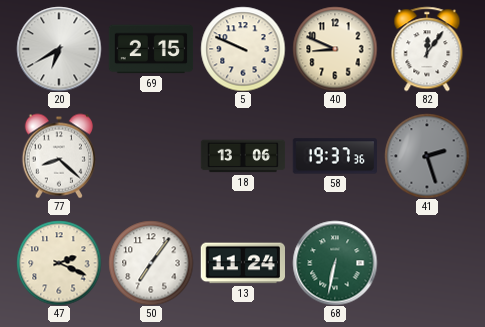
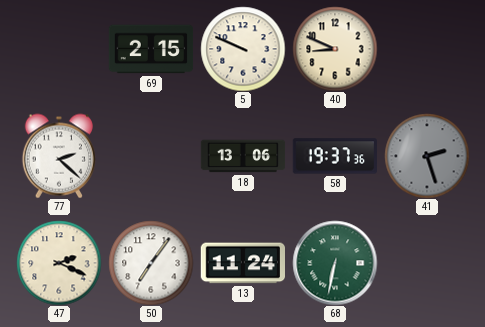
20: 6:40 -> none (59, 49)
82: 12:06 -> none (427, 49)
77: 8:22 -> 2:22 (58, 156)
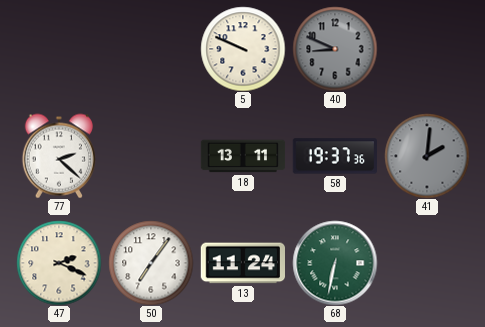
69: 2:15 -> none (151, 49)
40 dial: cream -> grey (335, 49)
18: 13:06 -> 13:11 (243, 156)
41: 2:27 -> 2:01 (427, 156)
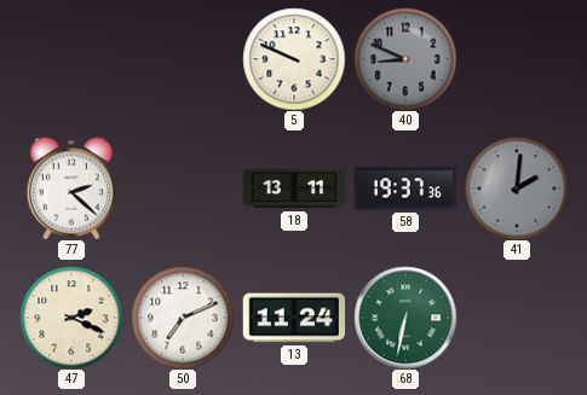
50: 7:06 -> 7:11 (183, 318)
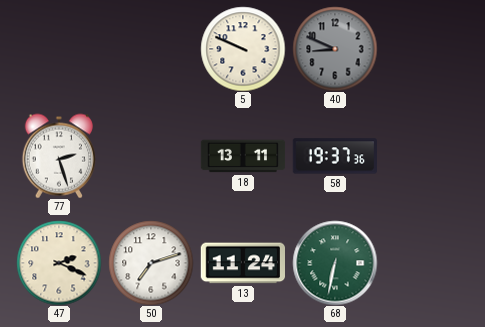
77: 2:22 -> 2:27 (58, 156)
41: 2:01 -> none (517, 188)
50: 7:11 -> 7:12 (151, 263)
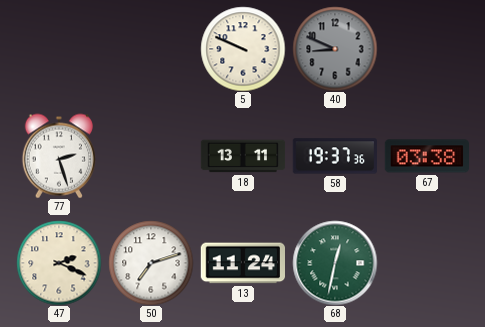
67: none -> 03:38 (426, 156)
68: 6:32 -> 12:32 (335, 263)
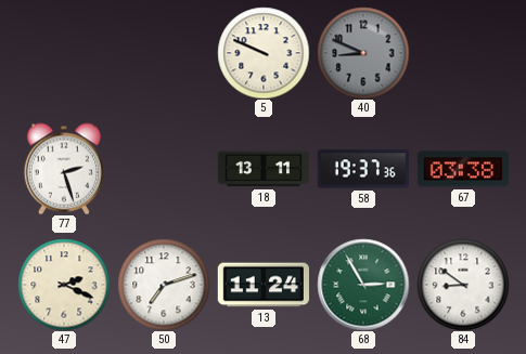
68: 12:32 -> 2:55 (363, 285)
84: none -> 8:51 (463, 285)
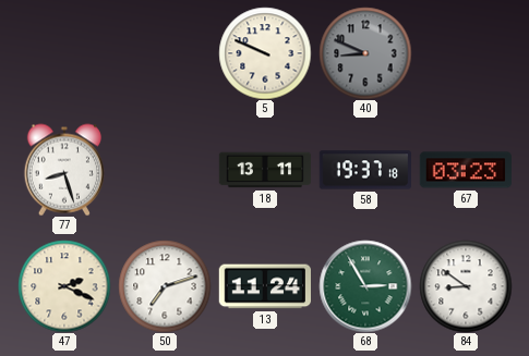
77: 2:27 -> 8:27 (63, 170)
58: 19:37:36 -> 19:37:18 (364, 170)
67: 03:38 -> 03:23 (465, 170)
